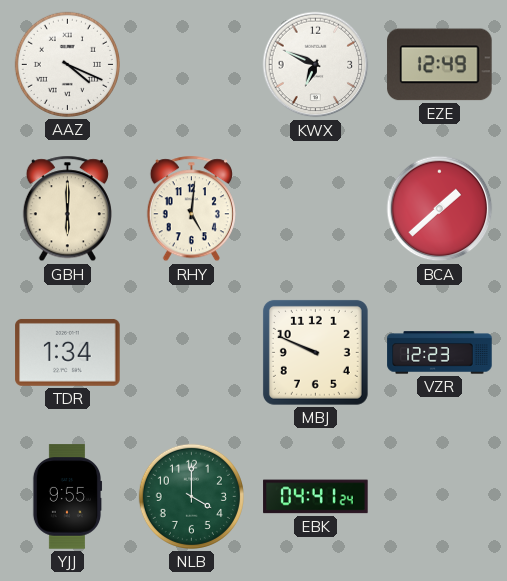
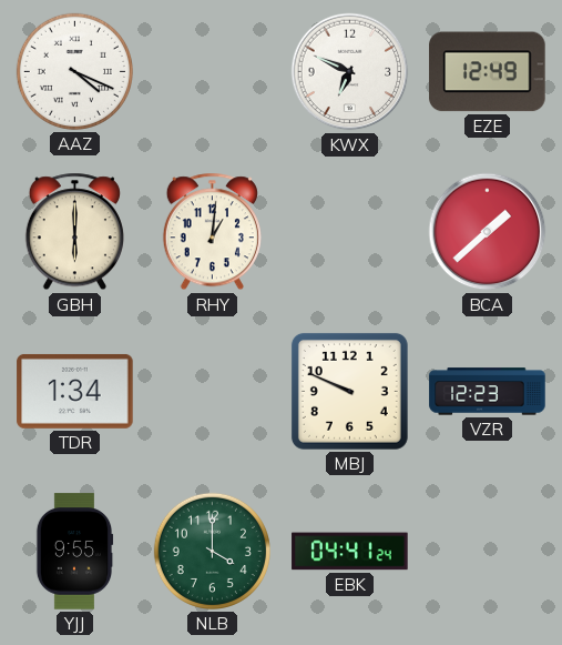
RHY: 5:01 -> 1:01 (212, 232)
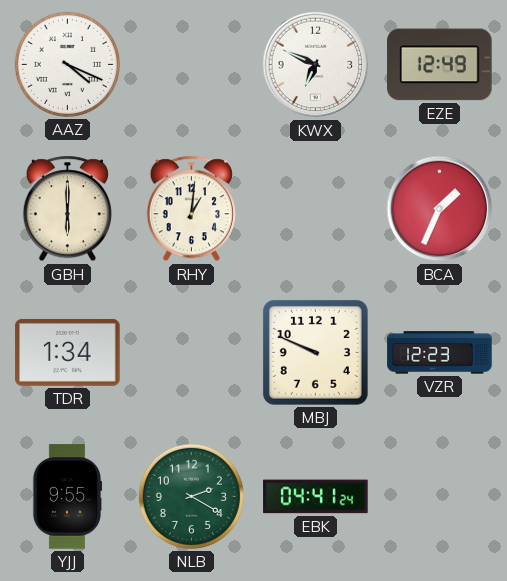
BCA: 1:38 -> 1:34 (440, 209)
NLB: 4:00 -> 2:20 (191, 496)
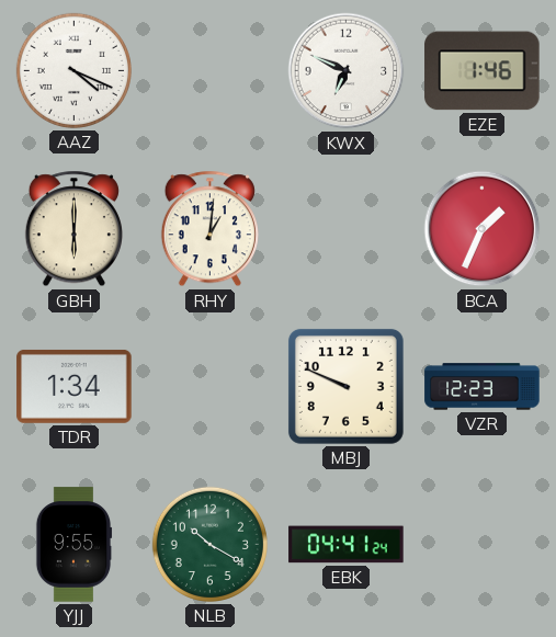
EZE: 12:49 -> 1:46 (483, 71)
NLB: 2:20 -> 10:20 (209, 544)
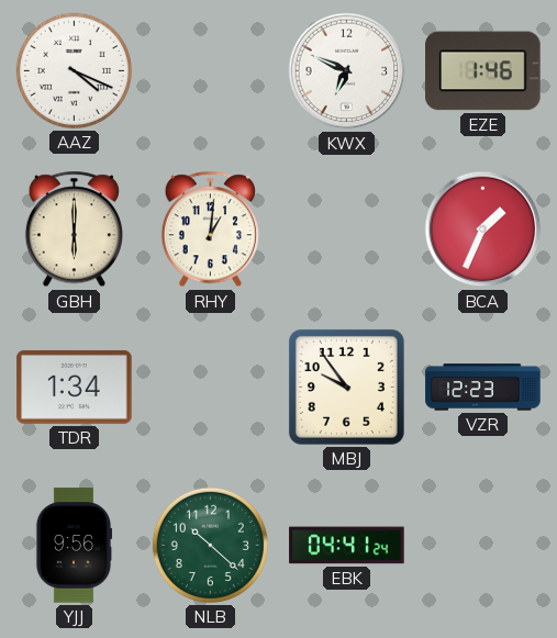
MBJ: 9:49 -> 9:54 (346, 387)
YJJ: 9:55 -> 9:56 (74, 546)
NLB: 10:20 -> 10:22 (210, 545)
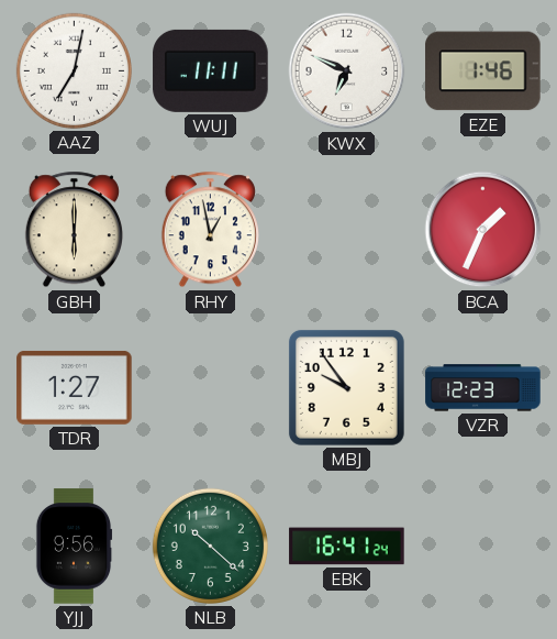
AAZ: 4:19 -> 7:02 (74, 70)
WUJ: none -> 11:11 (211, 70)
RHY: 1:01 -> 12:58 (210, 230)
TDR: 1:34 -> 1:27 (75, 387)
EBK: 04:41 -> 16:41 (347, 547)
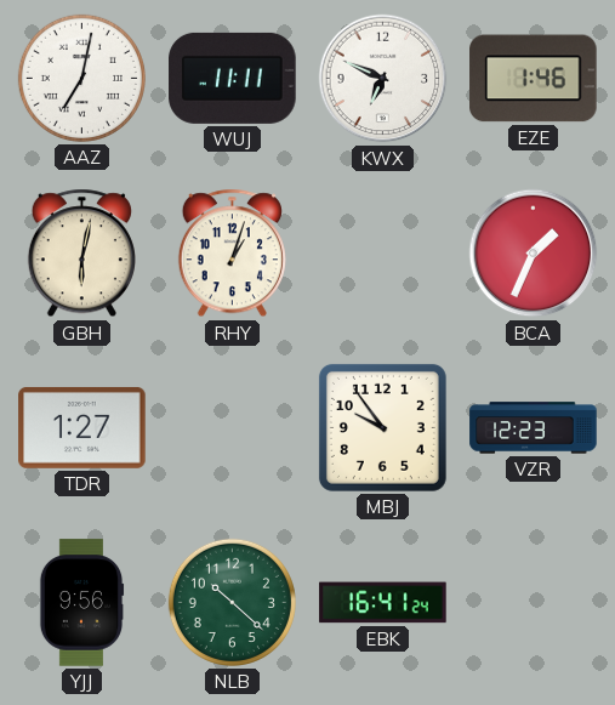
GBH: 6:00 -> 6:02 (81, 254)
RHY: 12:58 -> 1:03 (232, 254)
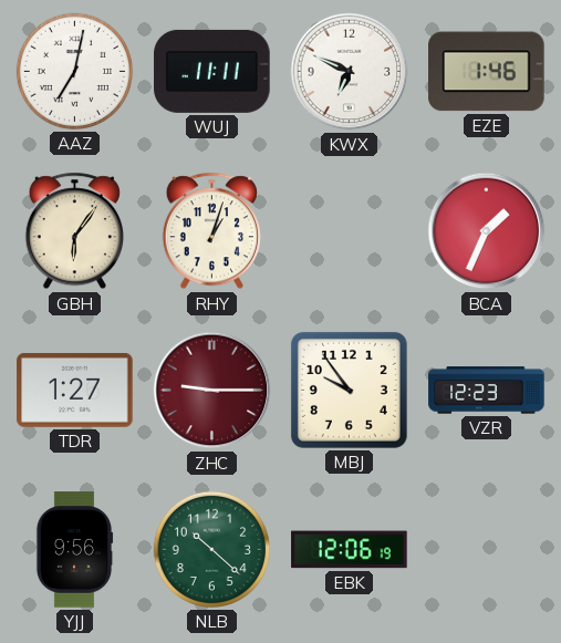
GBH: 6:02 -> 6:06 (74, 231)
ZHC: none -> 9:15 (212, 391)
EBK: 16:41 -> 12:06 (350, 550)
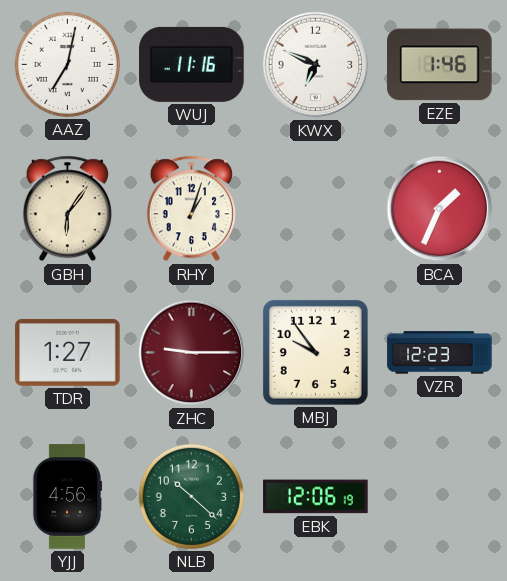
WUJ: 11:11 -> 11:16 (192, 64)
YJJ: 9:56 -> 4:56 (67, 497)
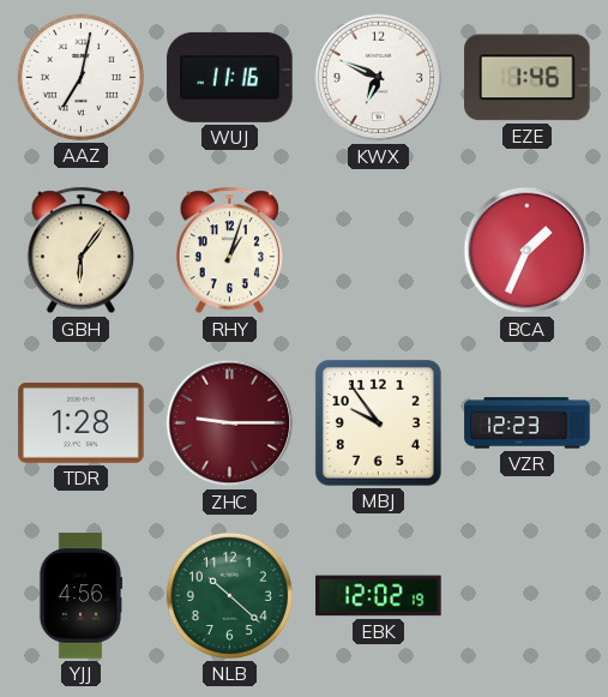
TDR: 1:27 -> 1:28 (82, 422)
EBK: 12:06 -> 12:02 (379, 596)
